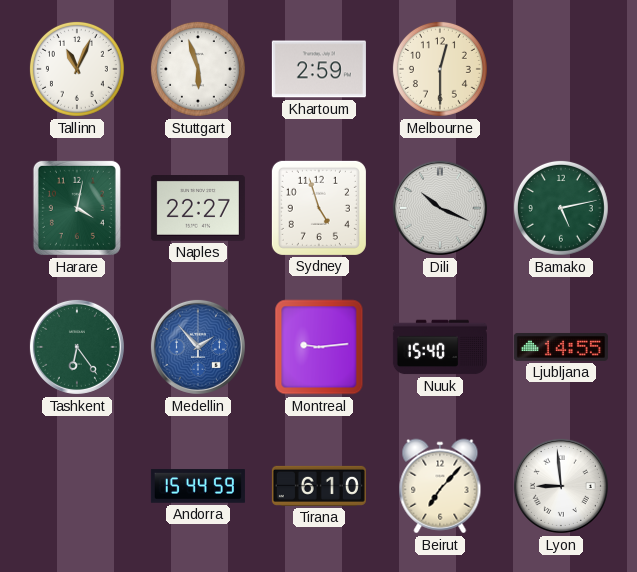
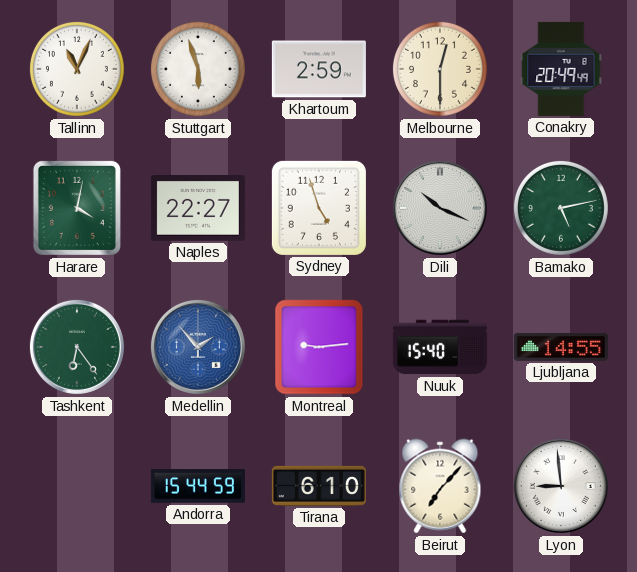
Conakry: none -> 20:49 (561, 69)
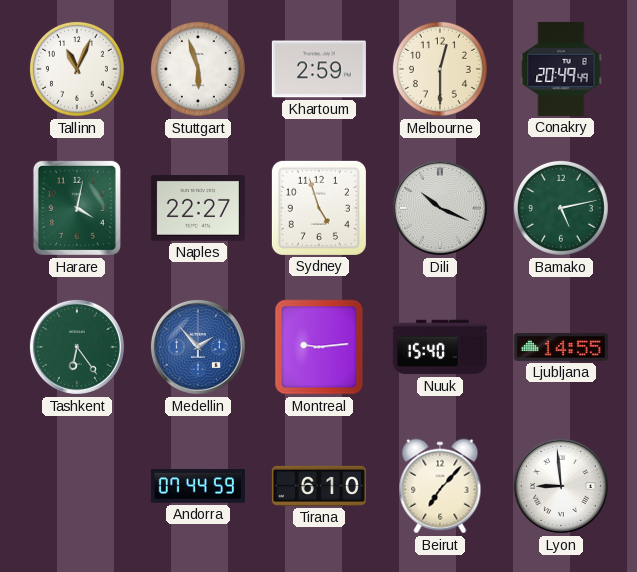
Andorra: 15:44 -> 07:44 (198, 486)
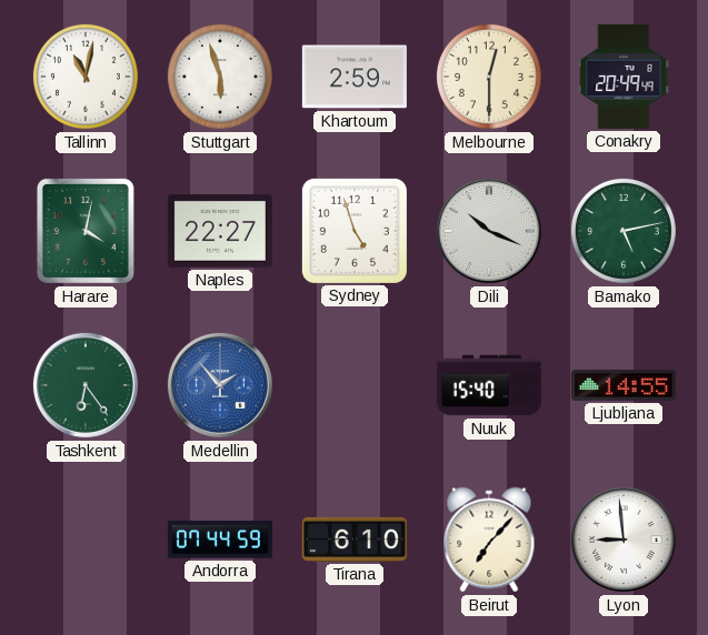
Tallinn: 11:04 -> 11:02 (86, 77)
Montreal: 9:14 -> none (319, 347)
